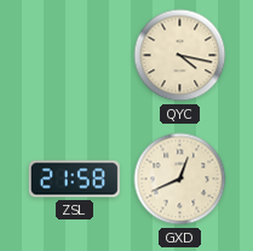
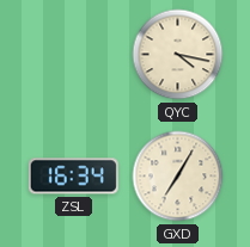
ZSL: 21:58 -> 16:34 (73, 177)
GXD: 12:41 -> 7:05 (178, 177)
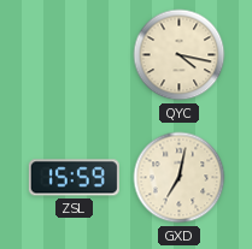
ZSL: 16:34 -> 15:59 (74, 178)
GXD: 7:05 -> 7:02 (180, 178)
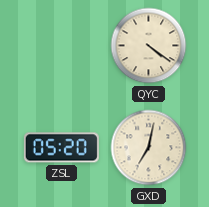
QYC: 4:17 -> 4:21 (149, 46)
ZSL: 15:59 -> 05:20 (61, 148)
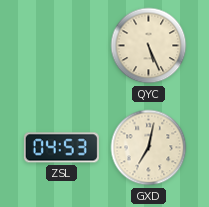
QYC: 4:21 -> 5:26 (149, 46)
ZSL: 05:20 -> 04:53 (61, 148)
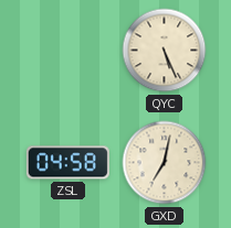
ZSL: 04:53 -> 04:58 (67, 163)
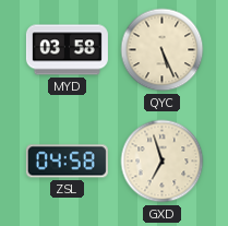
MYD: none -> 03:58 (67, 50)
GXD: 7:02 -> 6:57 (163, 162)
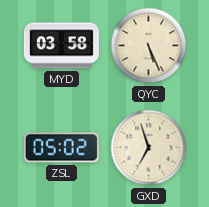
ZSL: 04:58 -> 05:02 (61, 148)
